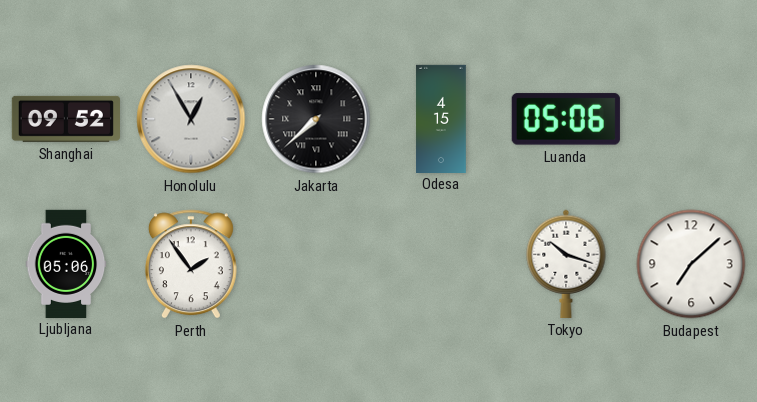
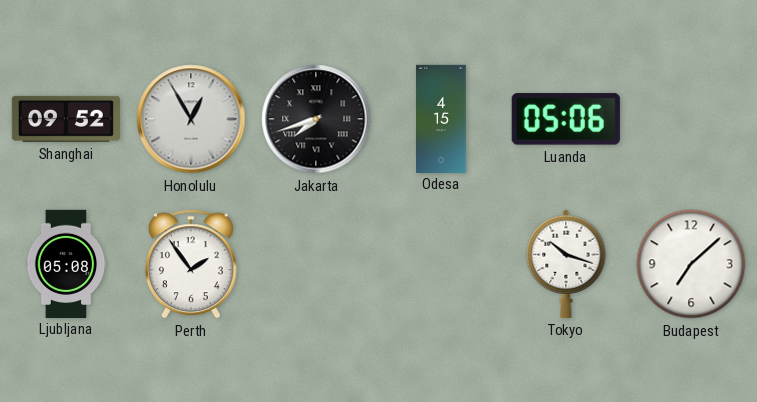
Jakarta: 7:38 -> 7:42 (316, 119)
Ljubljana: 05:06 -> 05:08 (66, 263)
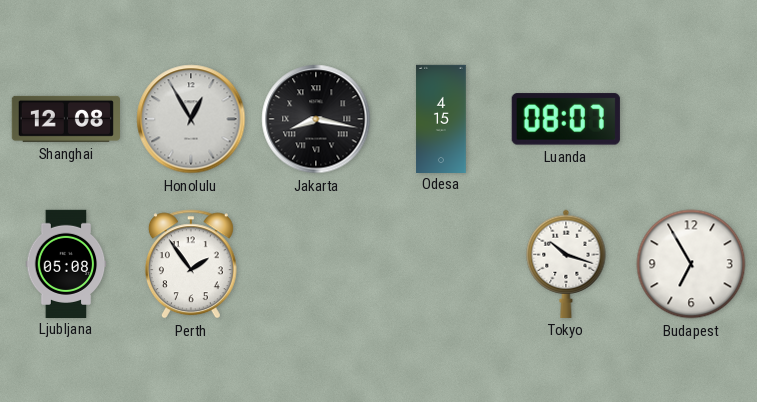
Shanghai: 09:52 -> 12:08 (66, 119)
Jakarta: 7:42 -> 8:17 (316, 119)
Luanda: 05:06 -> 08:07 (566, 119)
Budapest: 7:08 -> 6:55 (691, 264)
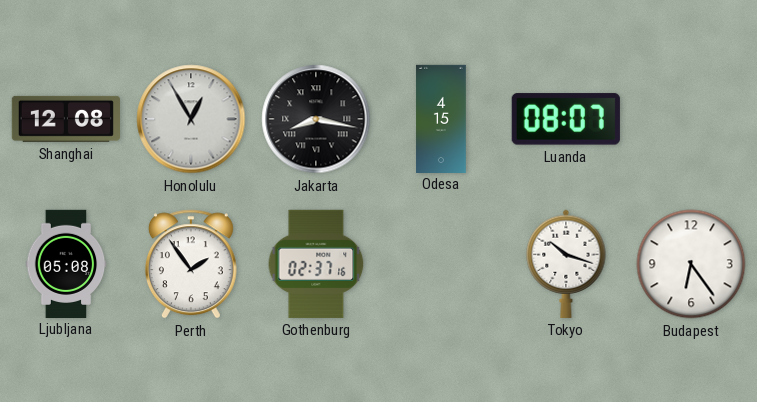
Gothenburg: none -> 02:37 (316, 264)
Budapest: 6:55 -> 6:24 (691, 264)
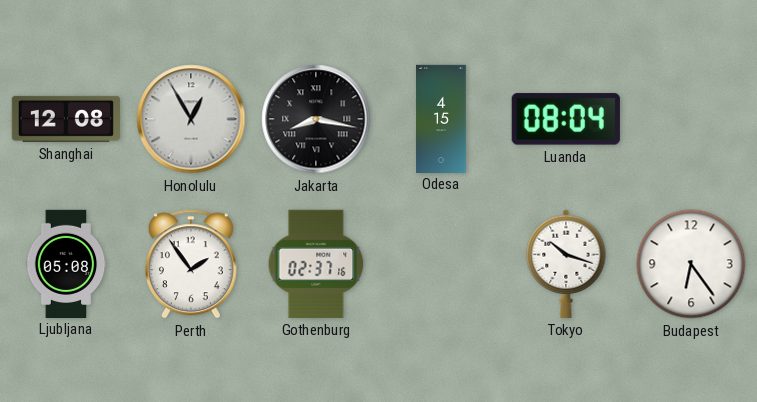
Luanda: 08:07 -> 08:04 (566, 119)
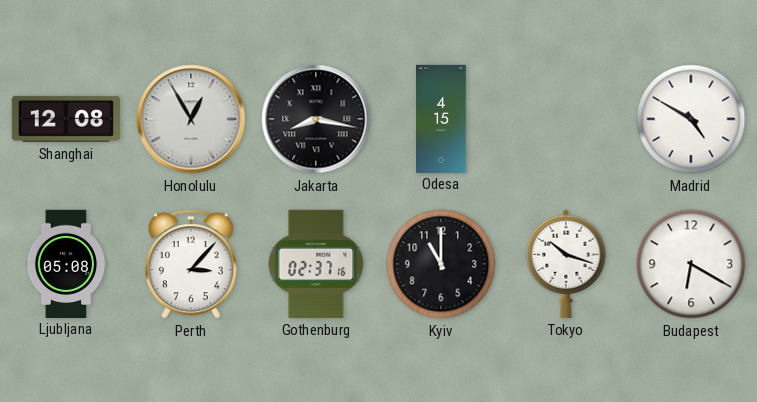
Luanda: 08:04 -> none (566, 119)
Madrid: none -> 4:50 (691, 119)
Perth: 1:54 -> 3:07 (191, 264)
Kyiv: none -> 11:00 (441, 264)
Budapest: 6:24 -> 6:20 (691, 264)
